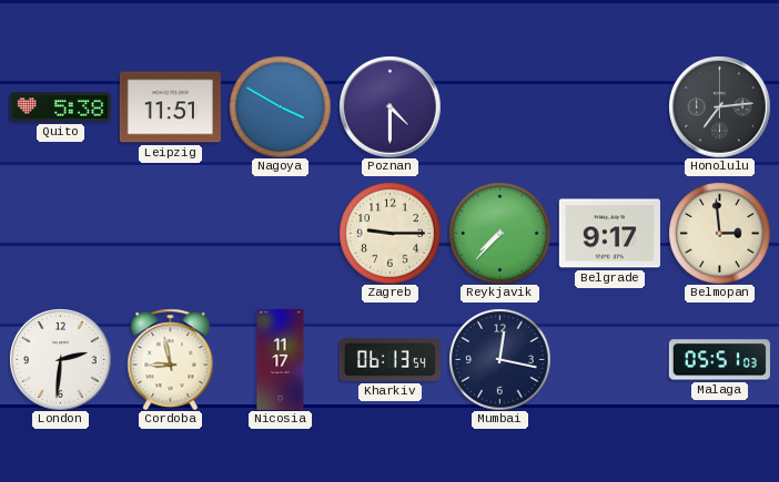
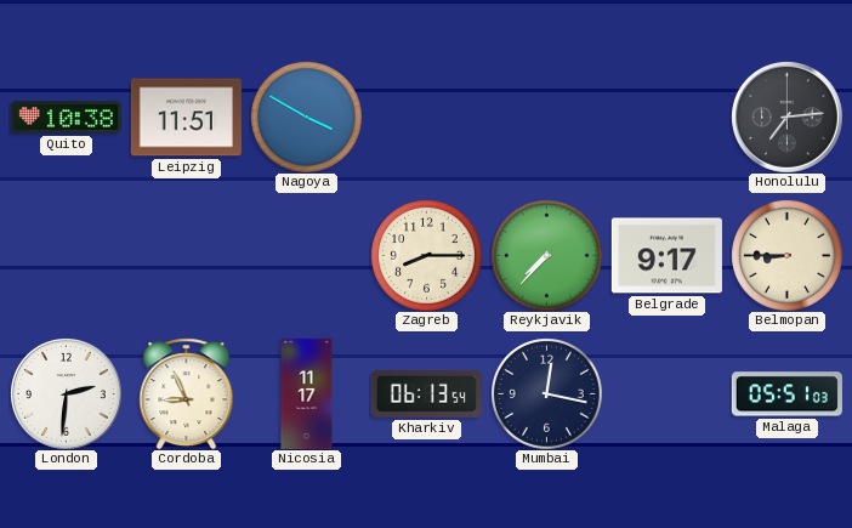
Quito: 5:38 -> 10:38 (66, 118)
Poznan: 4:30 -> none (391, 107)
Zagreb: 9:15 -> 8:15 (426, 255)
Belmopan: 2:59 -> 8:45 (786, 255)
Cordoba: 8:58 -> 8:56 (187, 393)
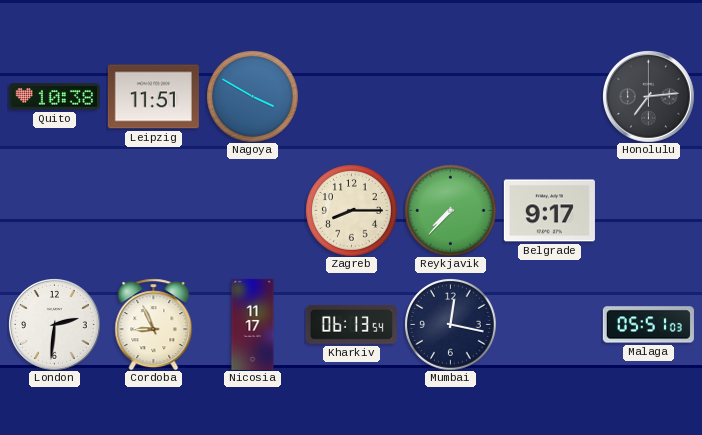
Belmopan: 8:45 -> none (786, 255)
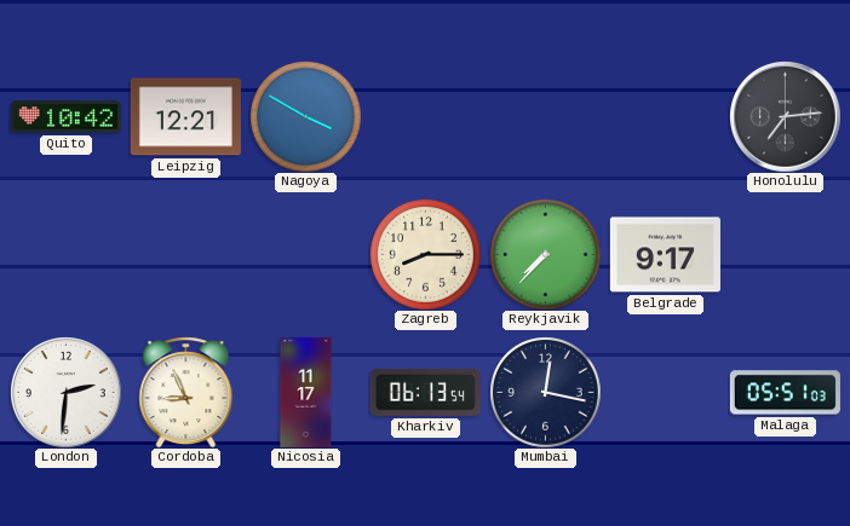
Quito: 10:38 -> 10:42 (65, 117)
Leipzig: 11:51 -> 12:21 (185, 117)
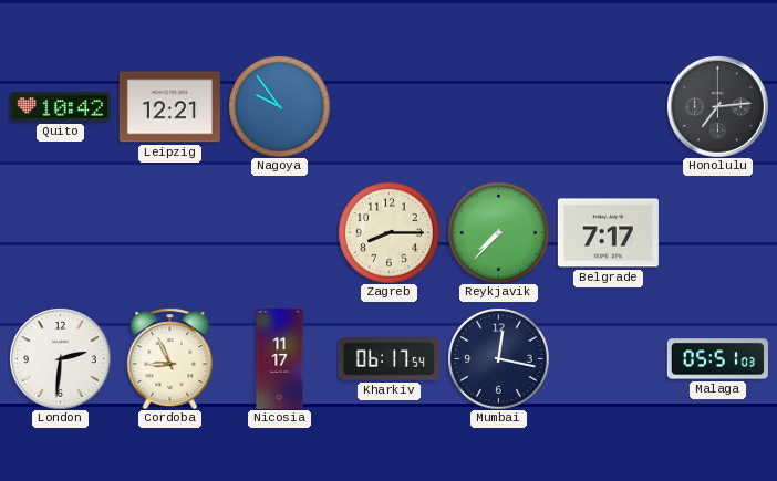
Nagoya: 3:50 -> 9:54 (279, 106)
Belgrade: 9:17 -> 7:17 (608, 233)
Kharkiv: 06:13 -> 06:17 (388, 358)
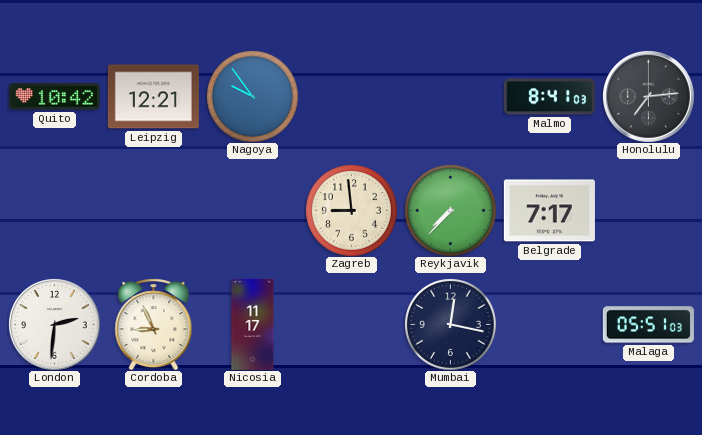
Malmo: none -> 8:41 (549, 97)
Zagreb: 8:15 -> 8:59 (351, 210)
Kharkiv: 06:17 -> none (388, 358)
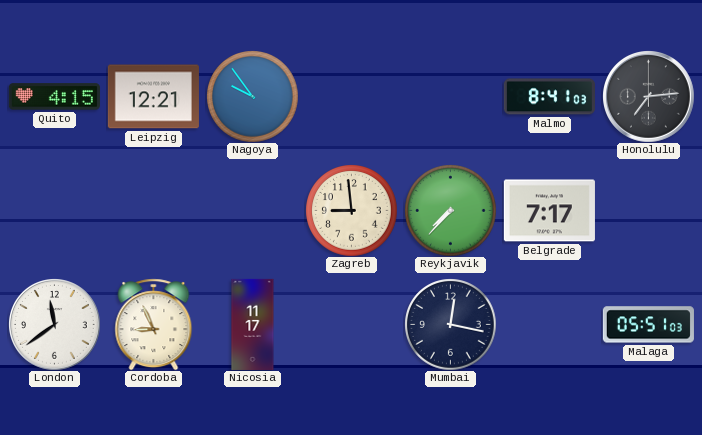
Quito: 10:42 -> 4:15 (54, 97)
London: 2:31 -> 11:39 (55, 325)
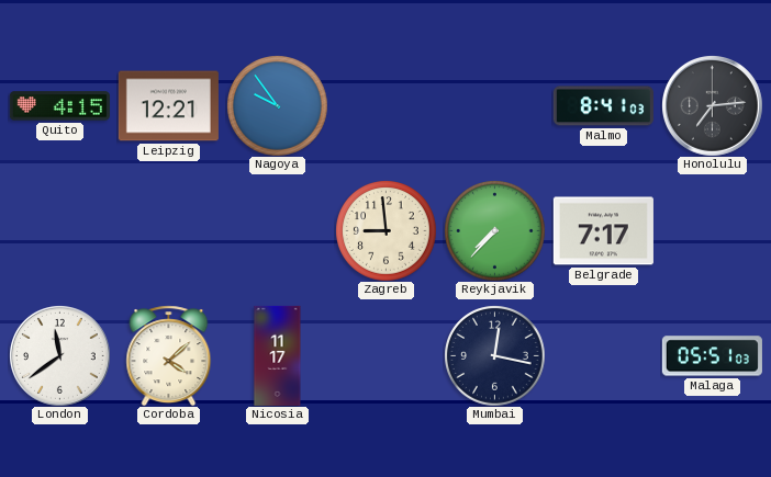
Cordoba: 8:56 -> 4:08 (169, 355)
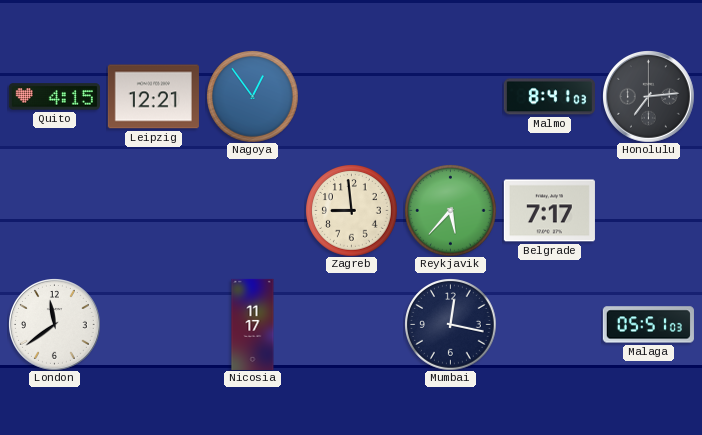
Nagoya: 9:54 -> 12:54 (252, 96)
Reykjavik: 7:37 -> 5:37 (450, 210)
Cordoba: 4:08 -> none (169, 355)
